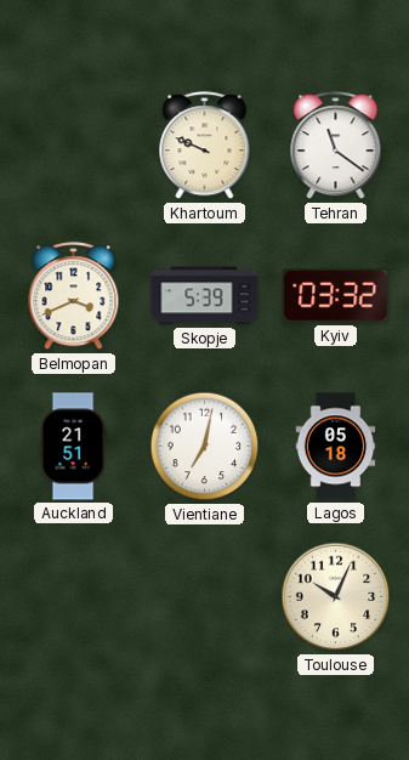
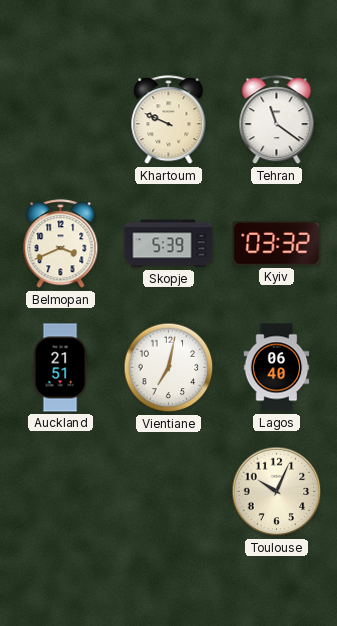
Lagos: 05:18 -> 06:40 (277, 368)
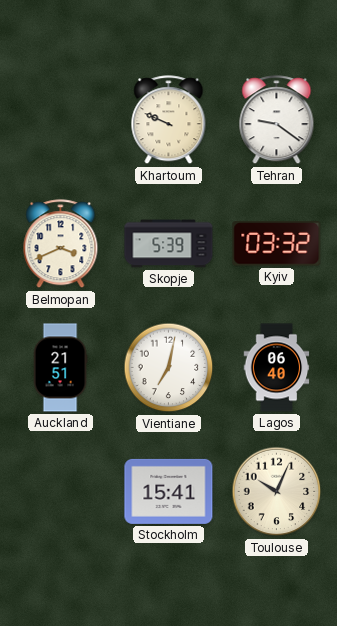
Tehran: 11:21 -> 9:21 (277, 120)
Stockholm: none -> 15:41 (169, 491)
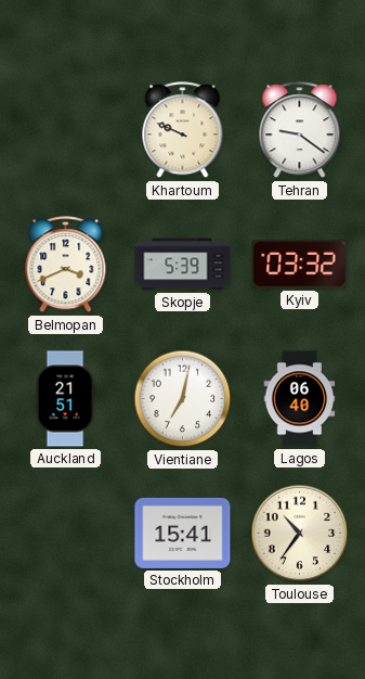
Toulouse: 10:04 -> 10:36 (300, 534)
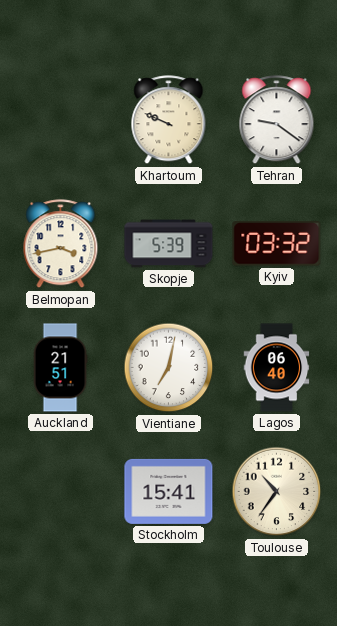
Belmopan: 3:41 -> 3:43 (61, 244)
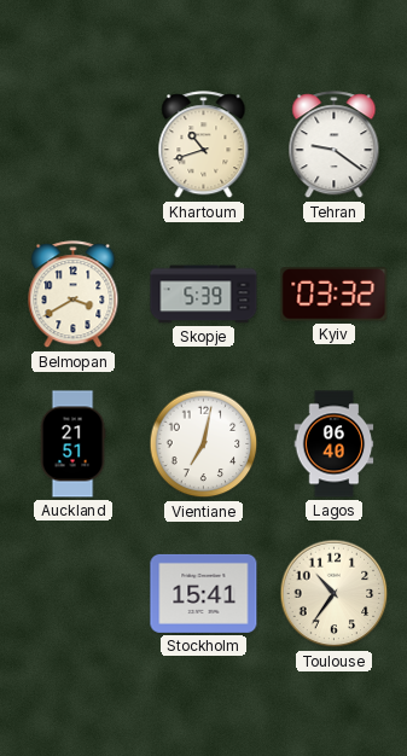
Khartoum: 9:49 -> 10:42 (204, 145)
Belmopan: 3:43 -> 3:40 (74, 295)
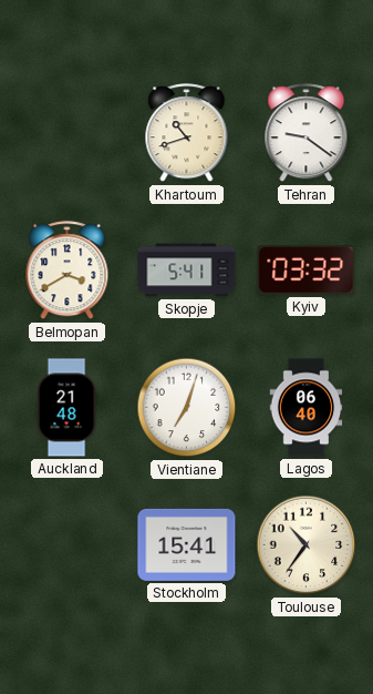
Skopje: 5:39 -> 5:41 (187, 271)
Auckland: 21:51 -> 21:48 (66, 408)
Vientiane: 7:02 -> 7:03 (187, 408)
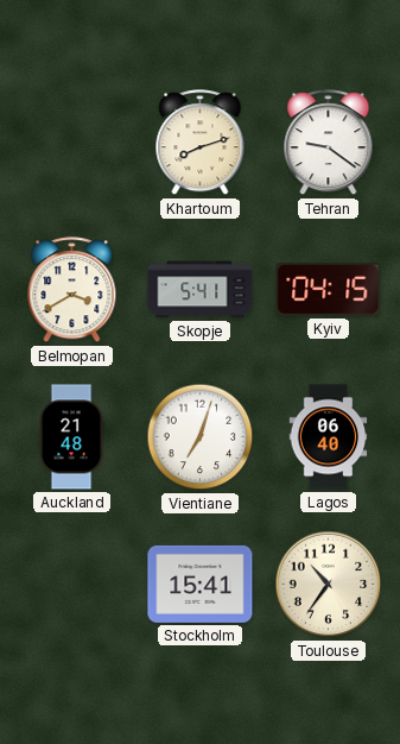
Khartoum: 10:42 -> 8:12 (201, 143)
Kyiv: 03:32 -> 04:15 (329, 290)
